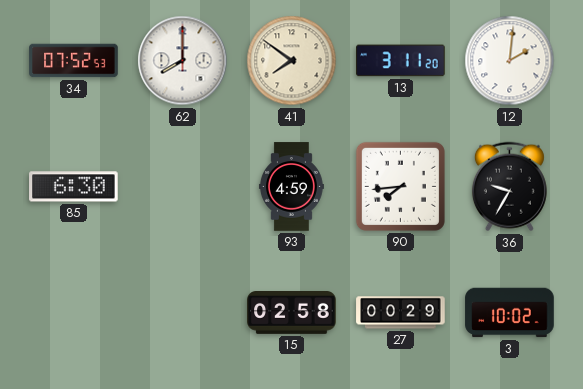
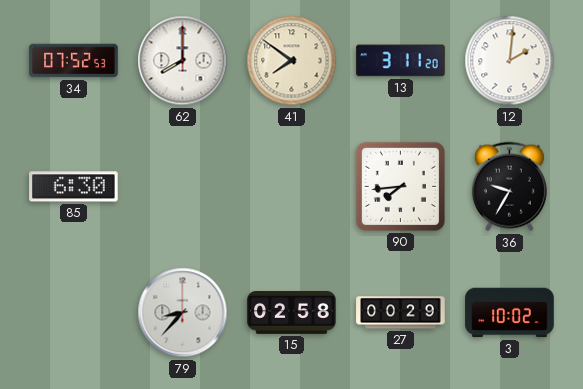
93: 4:59 -> none (291, 187)
79: none -> 8:37 (183, 313)
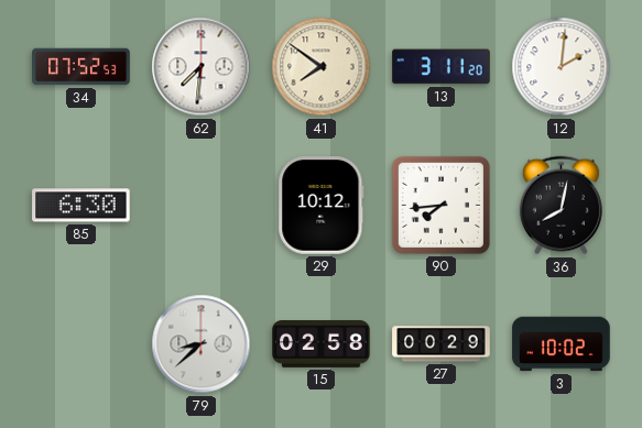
62: 8:00 -> 7:31 (202, 67)
29: none -> 10:12 (322, 206)
36: 9:35 -> 8:02 (561, 206)
79: 8:37 -> 8:38 (202, 344)
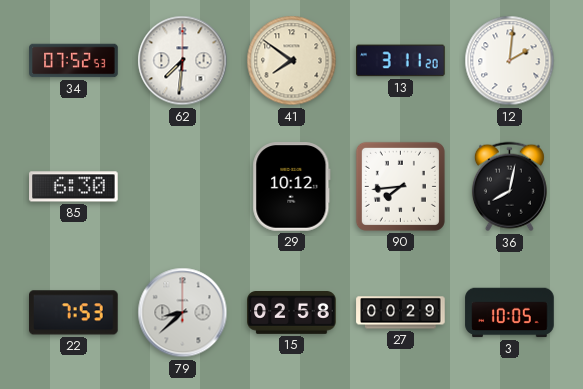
22: none -> 7:53 (74, 313)
3: 10:02 -> 10:05 (510, 313)
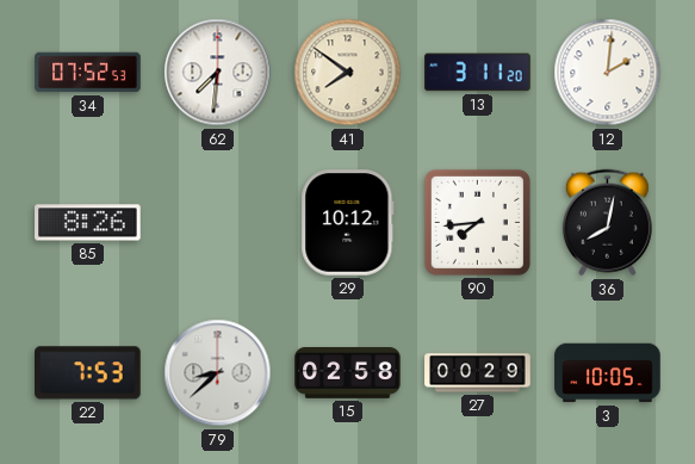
85: 6:30 -> 8:26 (88, 223)
